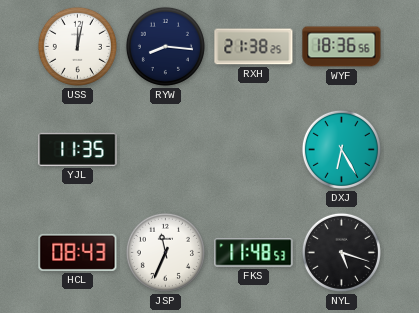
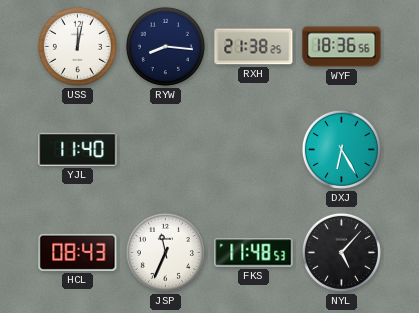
YJL: 11:35 -> 11:40 (78, 149)
NYL: 5:18 -> 5:07 (341, 252)
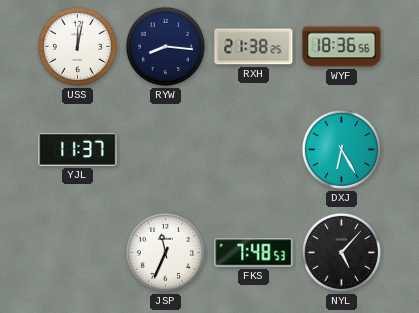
YJL: 11:40 -> 11:37 (78, 149)
HCL: 08:43 -> none (78, 252)
FKS: 11:48 -> 7:48 (254, 253)
